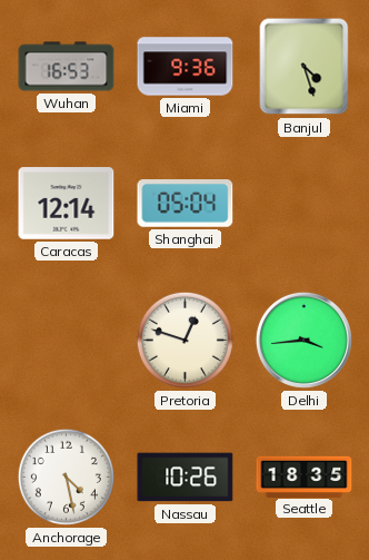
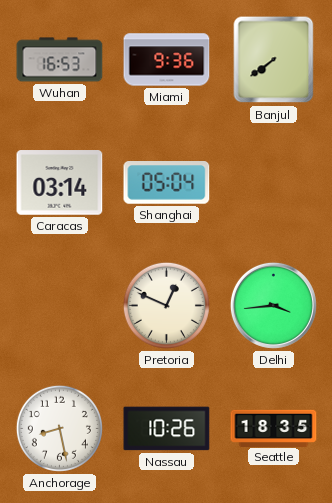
Banjul: 4:27 -> 7:39 (274, 60)
Caracas: 12:14 -> 03:14 (60, 183)
Pretoria: 12:48 -> 12:49 (166, 305)
Anchorage: 4:28 -> 8:28 (59, 428)
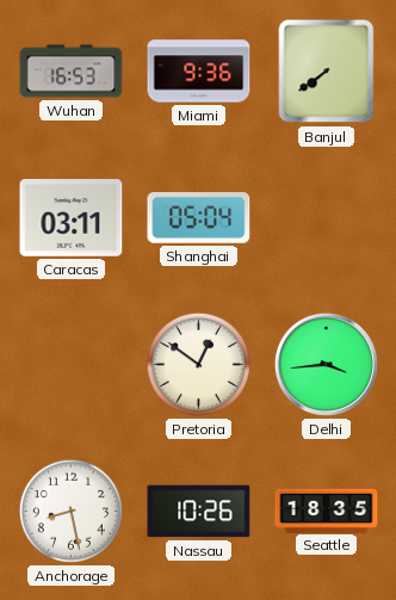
Caracas: 03:14 -> 03:11 (72, 218)
Pretoria: 12:49 -> 12:51 (198, 364)
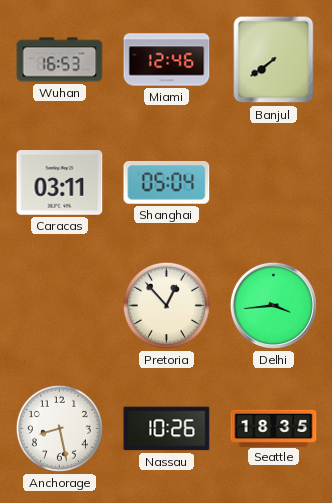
Miami: 9:36 -> 12:46 (167, 60)
Pretoria: 12:51 -> 12:53 (166, 305)
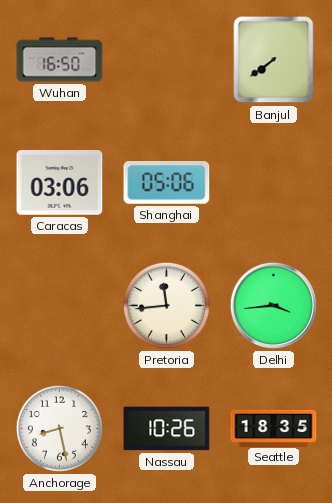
Wuhan: 16:53 -> 16:50 (60, 60)
Miami: 12:46 -> none (167, 60)
Caracas: 03:11 -> 03:06 (60, 183)
Shanghai: 05:04 -> 05:06 (167, 183)
Pretoria: 12:53 -> 11:44 (166, 305)
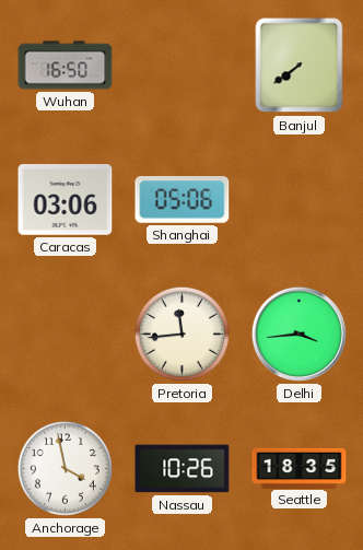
Anchorage: 8:28 -> 3:58 (65, 468)
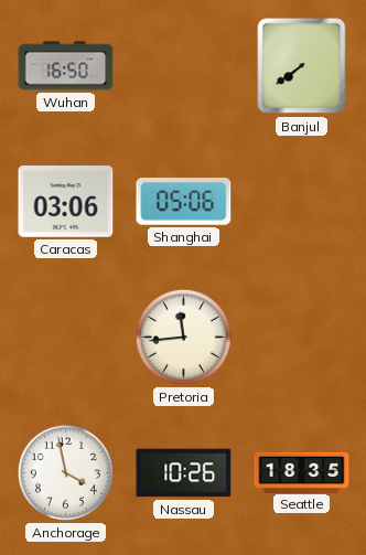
Delhi: 3:44 -> none (298, 333)
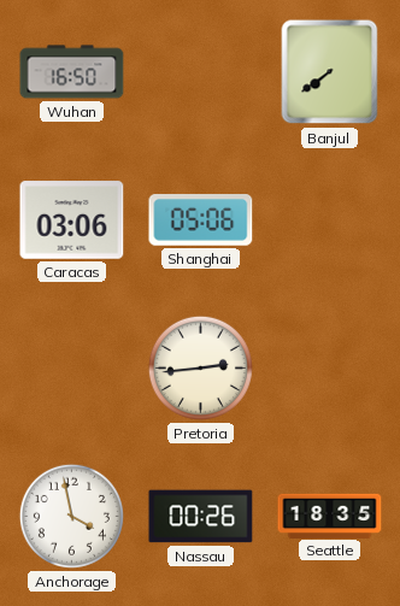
Pretoria: 11:44 -> 2:44 (200, 367)
Nassau: 10:26 -> 00:26 (201, 517)
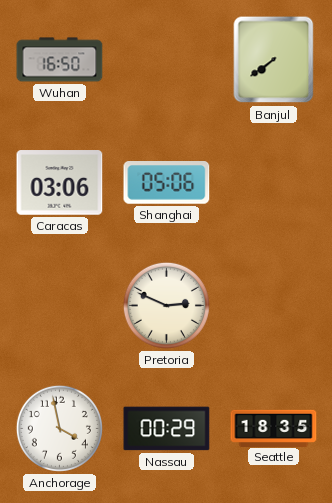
Pretoria: 2:44 -> 2:49 (166, 305)
Nassau: 00:26 -> 00:29 (167, 429)
